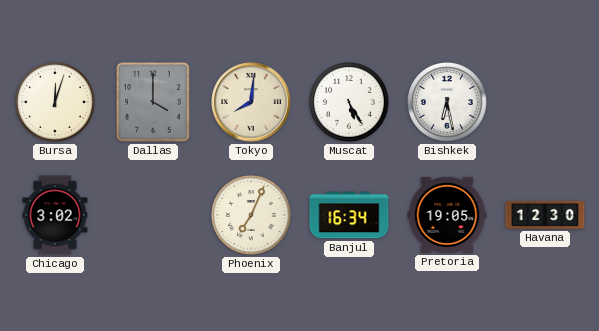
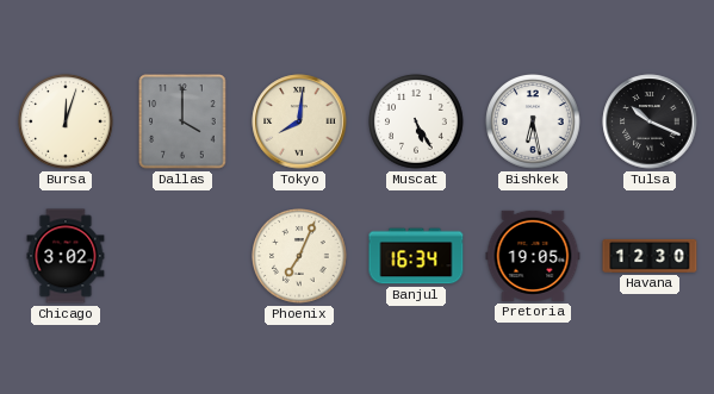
Tulsa: none -> 10:19 (650, 121)
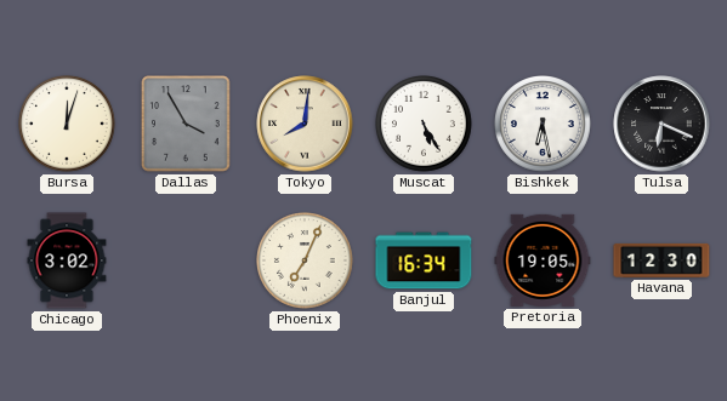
Dallas: 4:00 -> 3:55 (186, 124)
Tulsa: 10:19 -> 6:19 (661, 124)
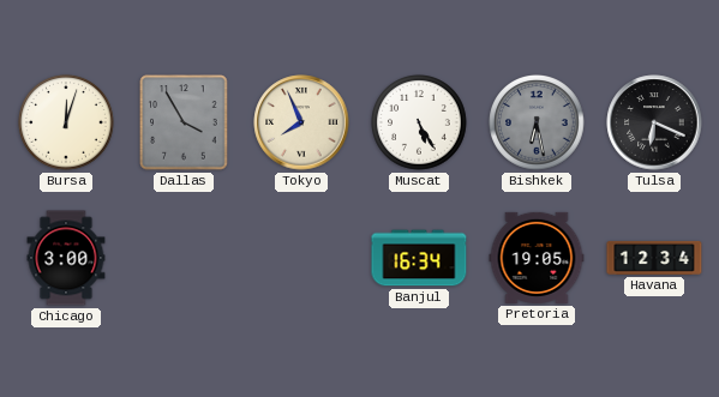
Tokyo: 8:01 -> 7:56 (301, 122)
Bishkek dial: white -> grey (537, 122)
Chicago: 3:02 -> 3:00 (66, 258)
Phoenix: 7:04 -> none (305, 260)
Havana: 12:30 -> 12:34 (654, 258)
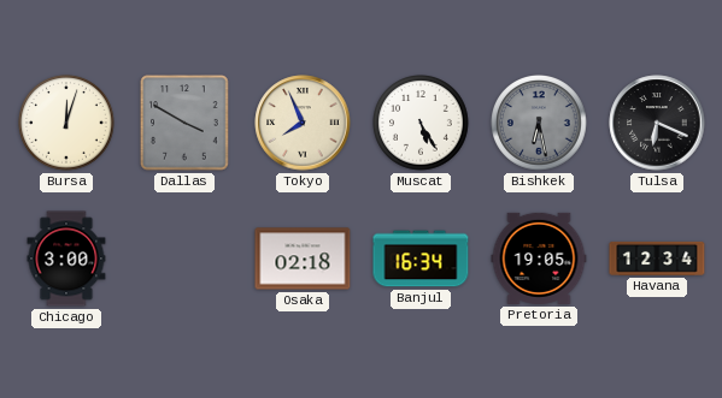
Dallas: 3:55 -> 3:50 (184, 123)
Osaka: none -> 02:18 (303, 259)
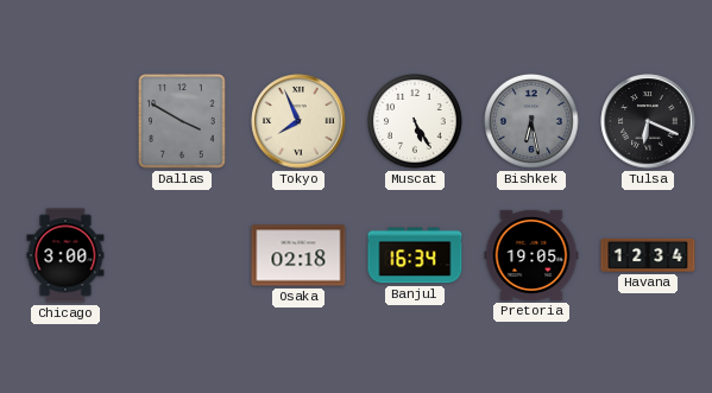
Bursa: 12:03 -> none (66, 123)
